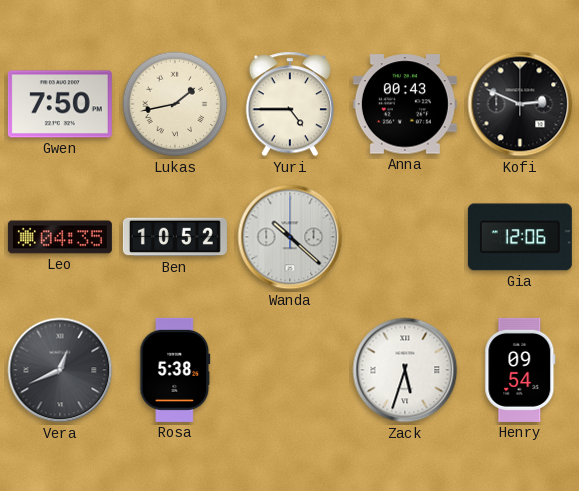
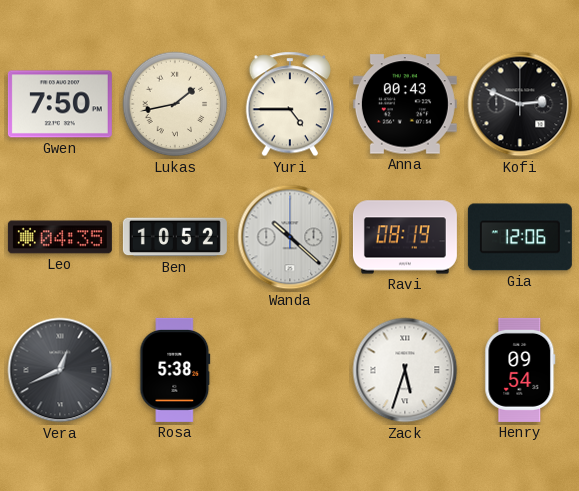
Ravi: none -> 08:19 (405, 237)
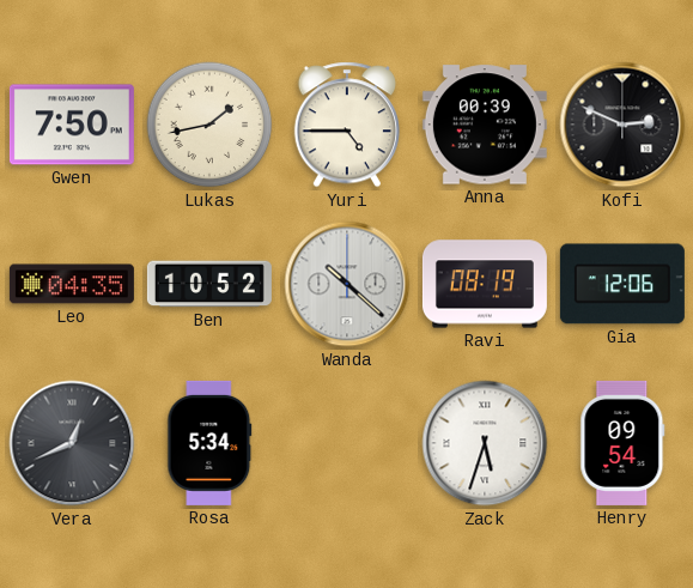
Anna: 00:43 -> 00:39 (485, 125)
Rosa: 5:38 -> 5:34 (209, 443)
